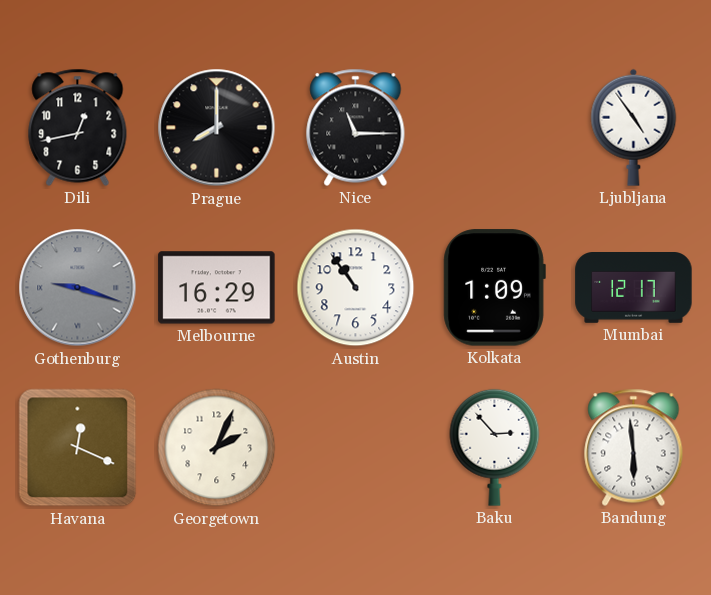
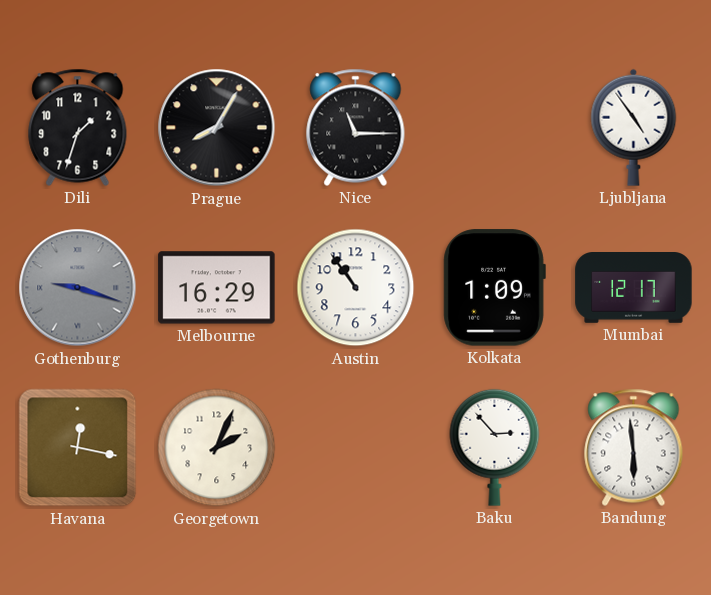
Dili: 12:43 -> 1:33 (78, 127)
Prague: 8:00 -> 8:05 (217, 128)
Havana: 12:19 -> 12:17 (78, 448)
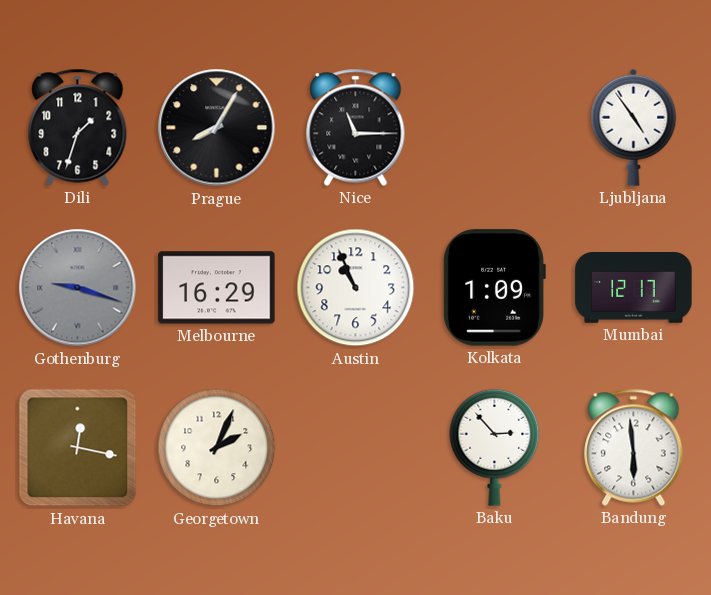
Austin: 10:54 -> 10:56 (356, 288)
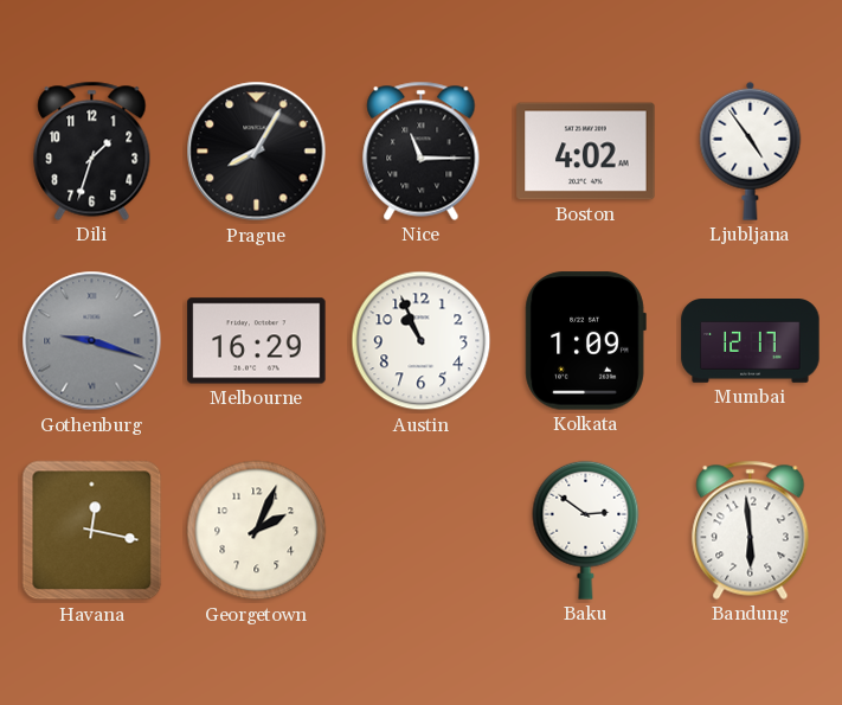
Boston: none -> 4:02 (586, 152)
Baku: 2:53 -> 2:51 (586, 530)
